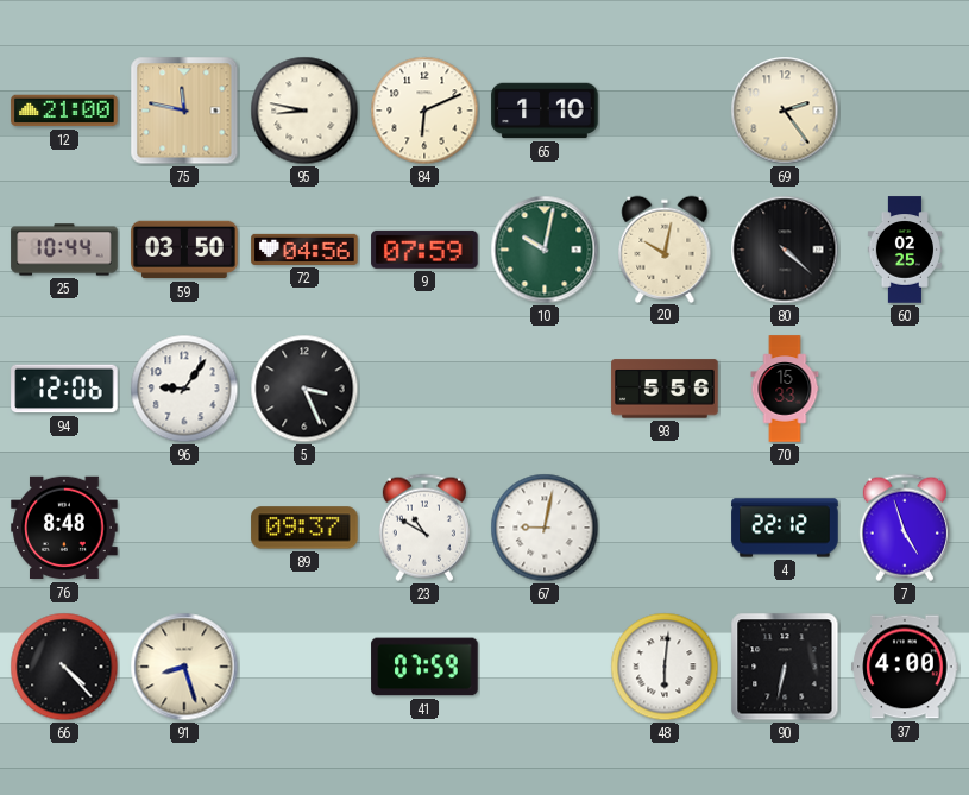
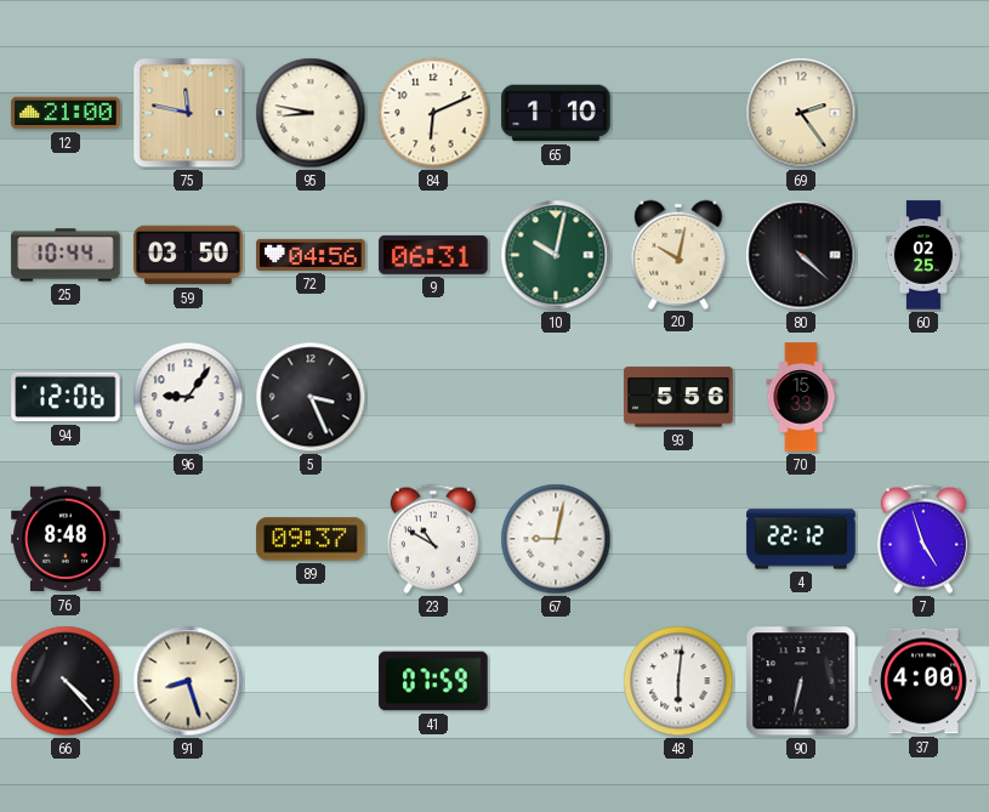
9: 07:59 -> 06:31 (433, 255)
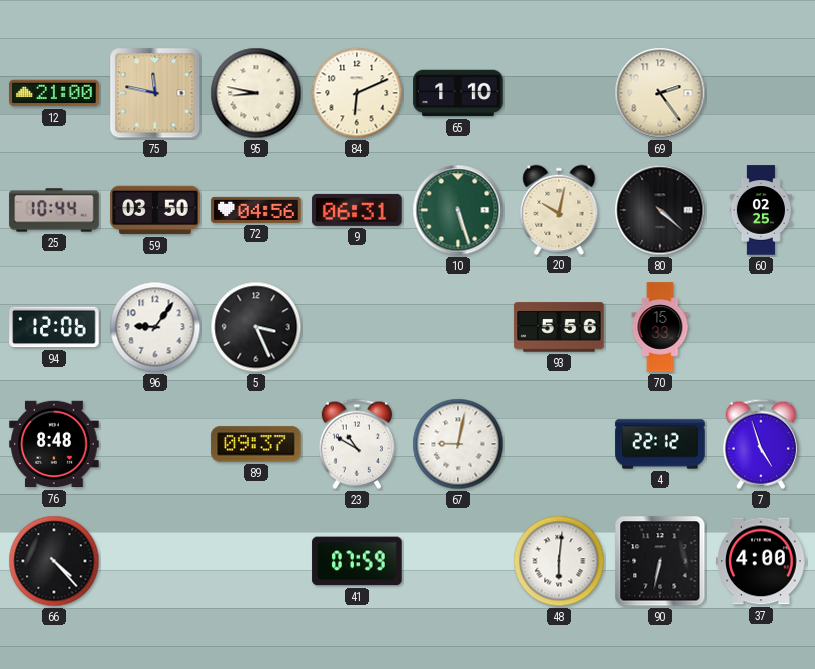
10: 10:02 -> 5:27 (458, 210)
91: 8:27 -> none (188, 681)
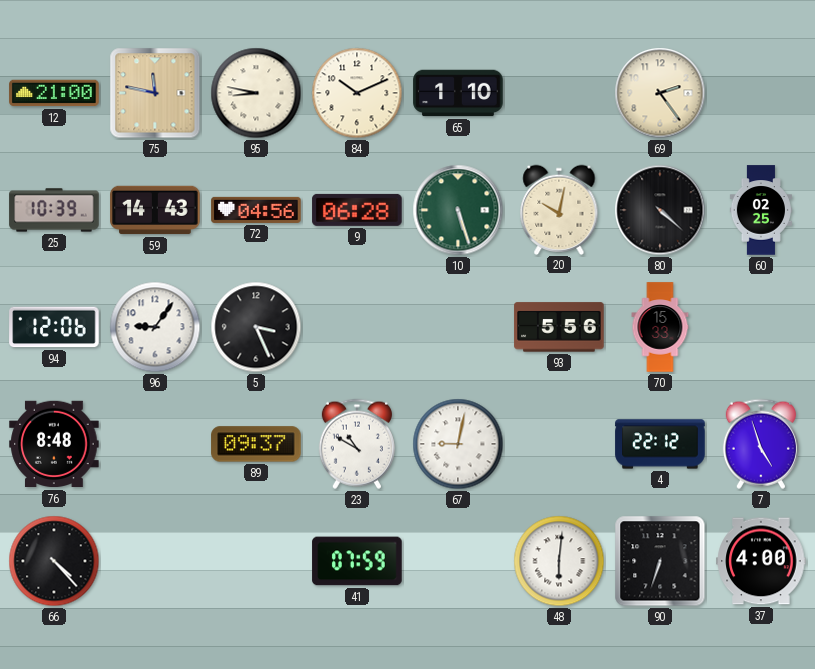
84: 6:11 -> 10:11 (357, 93)
25: 10:44 -> 10:39 (54, 210)
59: 03:50 -> 14:43 (155, 210)
9: 06:31 -> 06:28 (357, 210)
90: 6:32 -> 6:33 (660, 561)
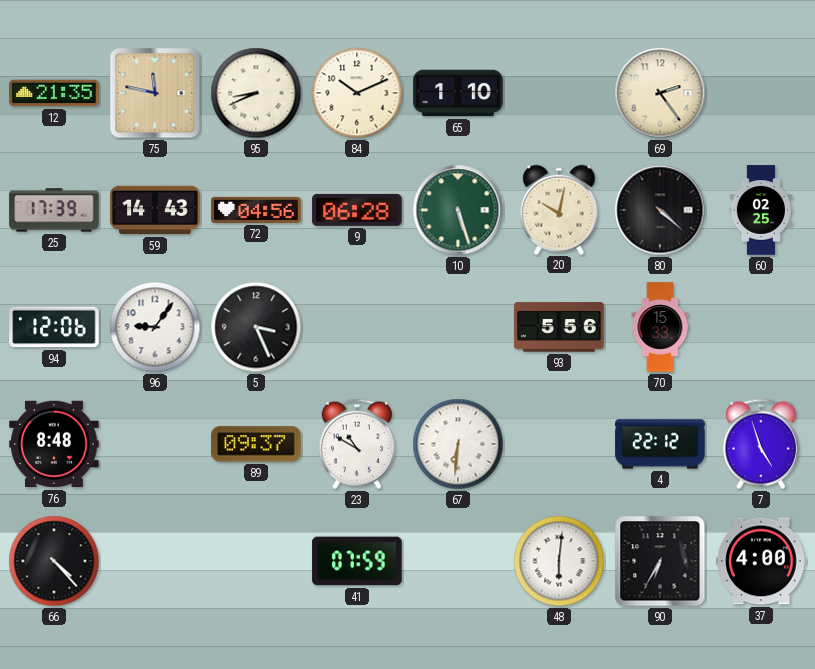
12: 21:00 -> 21:35 (54, 93)
95: 8:47 -> 8:41 (256, 93)
25: 10:39 -> 17:39 (54, 210)
67: 9:02 -> 6:31 (458, 444)
90: 6:33 -> 6:35 (660, 561)
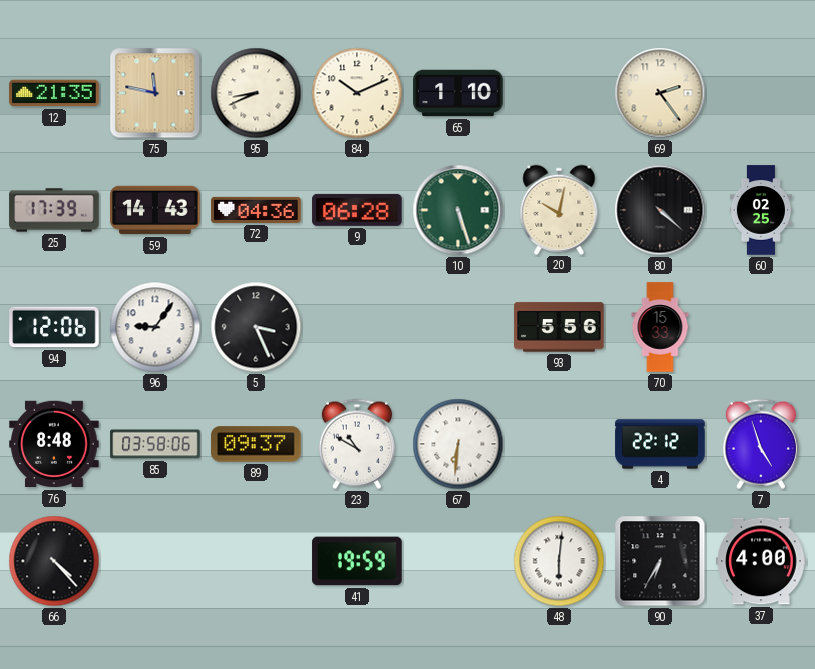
72: 04:56 -> 04:36 (256, 210)
85: none -> 03:58 (155, 444)
41: 07:59 -> 19:59 (357, 561)
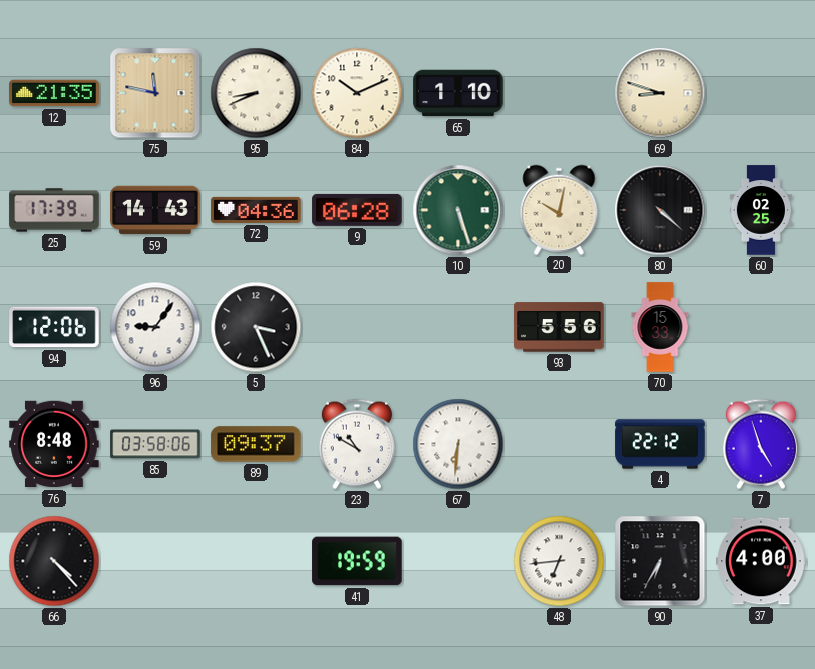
69: 2:24 -> 8:48 (660, 93)
48: 6:01 -> 6:44 (559, 561)
